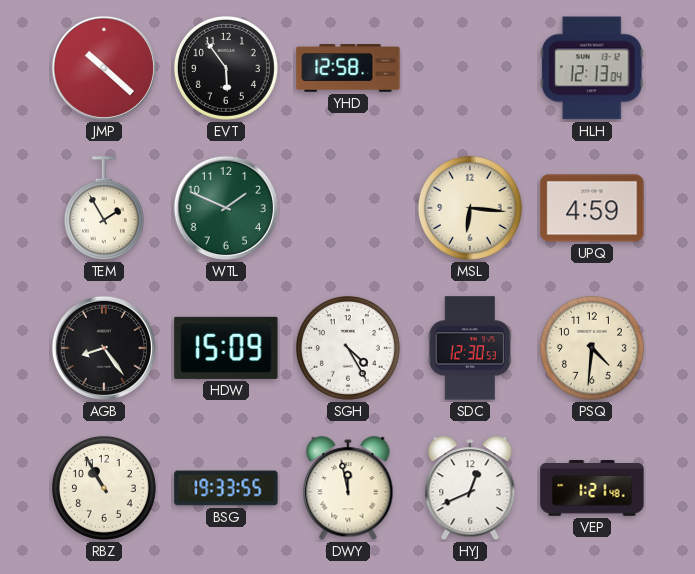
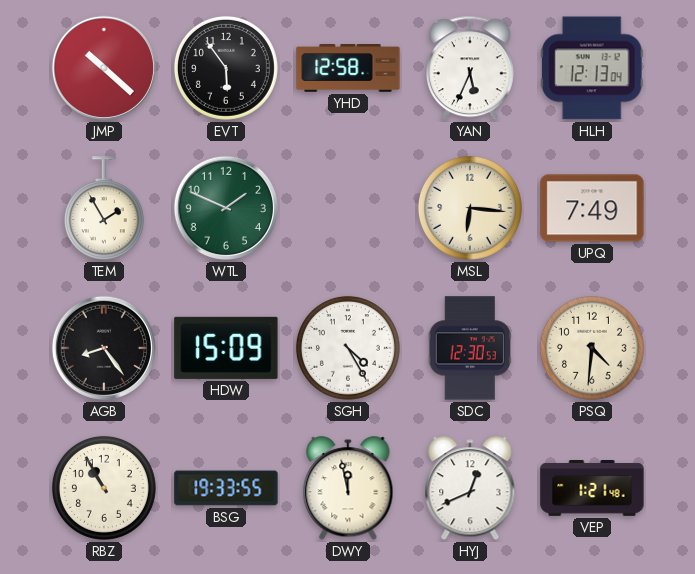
YAN: none -> 5:34 (470, 68)
UPQ: 4:59 -> 7:49 (592, 208)
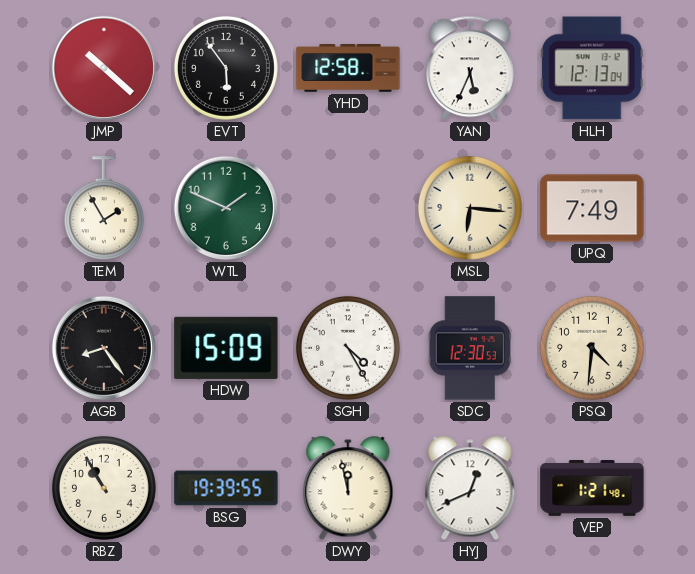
BSG: 19:33 -> 19:39 (226, 488)
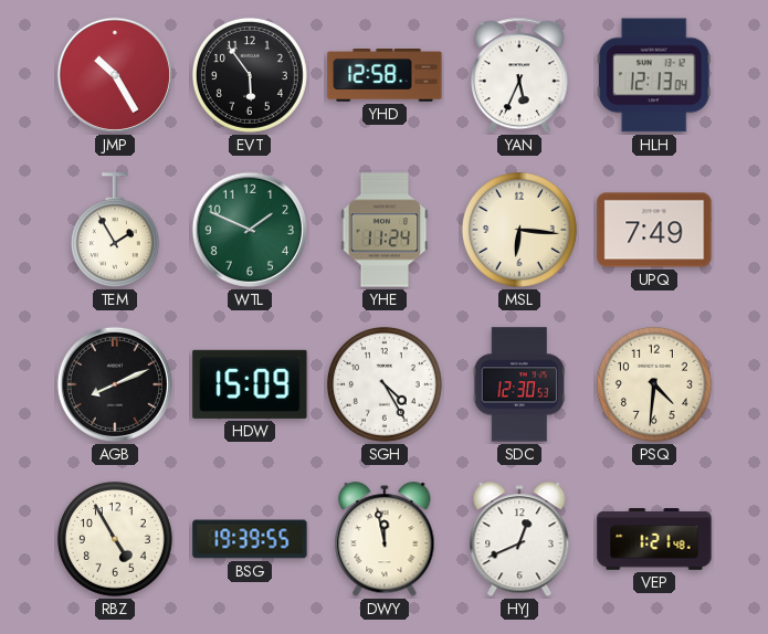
JMP: 10:22 -> 10:25 (115, 75)
YHE: none -> 11:24 (385, 230)
AGB: 8:24 -> 8:11 (115, 384)
RBZ: 10:55 -> 4:55 (115, 539)
